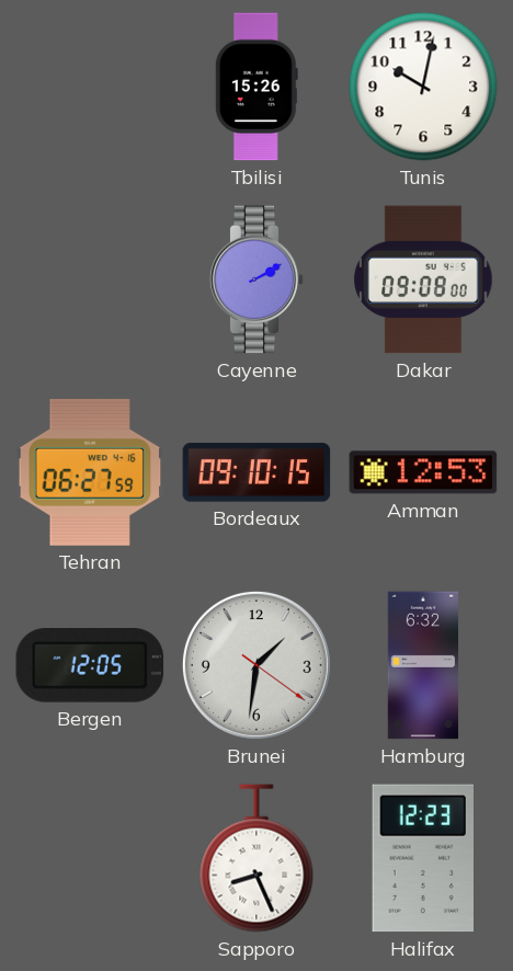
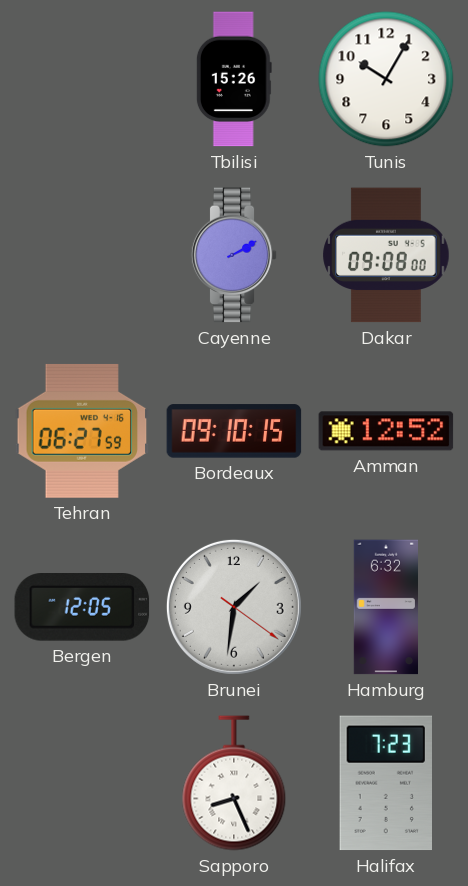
Tunis: 10:02 -> 10:05 (386, 79)
Amman: 12:53 -> 12:52 (386, 431)
Halifax: 12:23 -> 7:23 (385, 783)
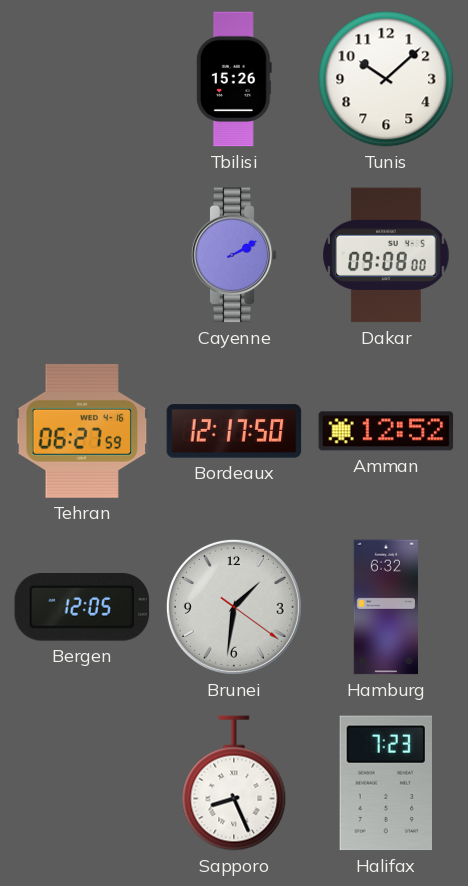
Tunis: 10:05 -> 10:08 (386, 79)
Bordeaux: 09:10 -> 12:17 (234, 431)
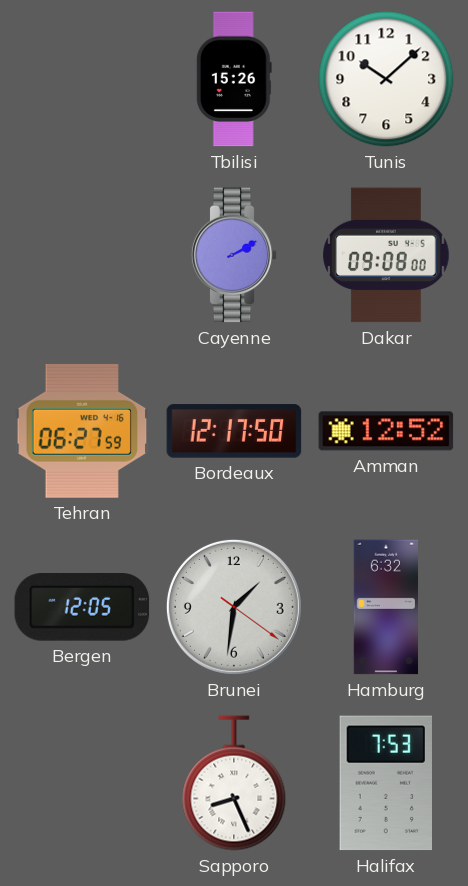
Halifax: 7:23 -> 7:53 (385, 783)
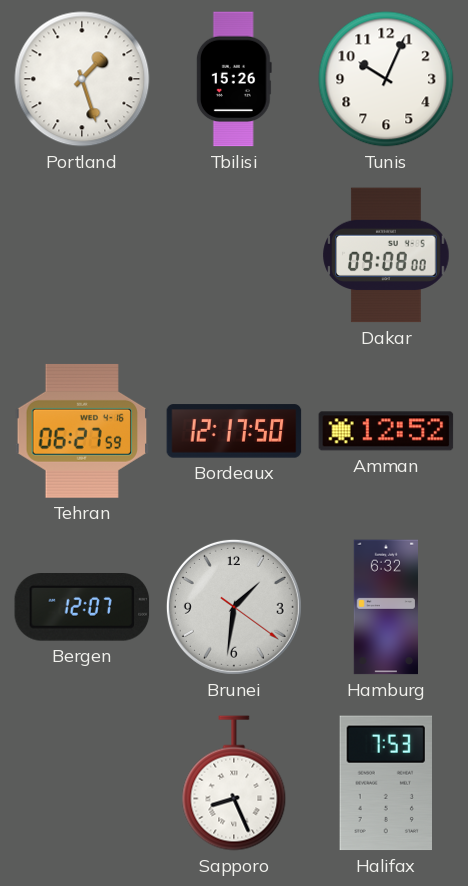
Portland: none -> 1:27 (82, 79)
Tunis: 10:08 -> 10:04 (386, 79)
Cayenne: 2:10 -> none (234, 255)
Bergen: 12:05 -> 12:07 (82, 608)
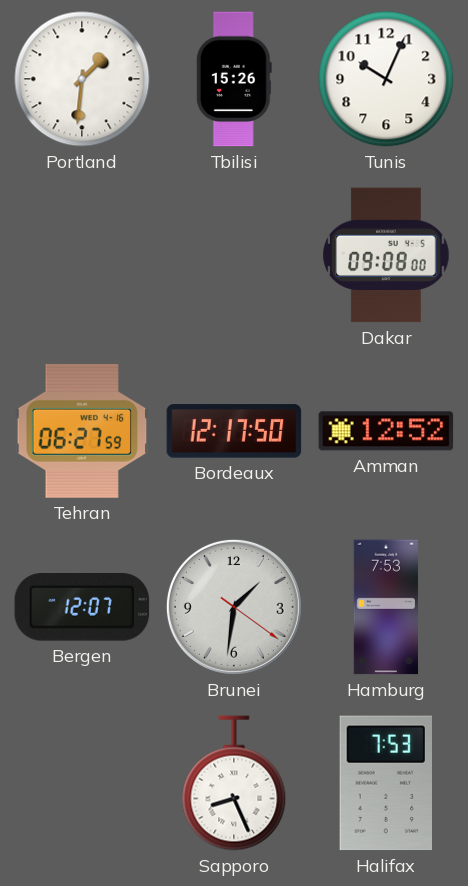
Portland: 1:27 -> 1:31 (82, 79)
Hamburg: 6:32 -> 7:53 (386, 607)
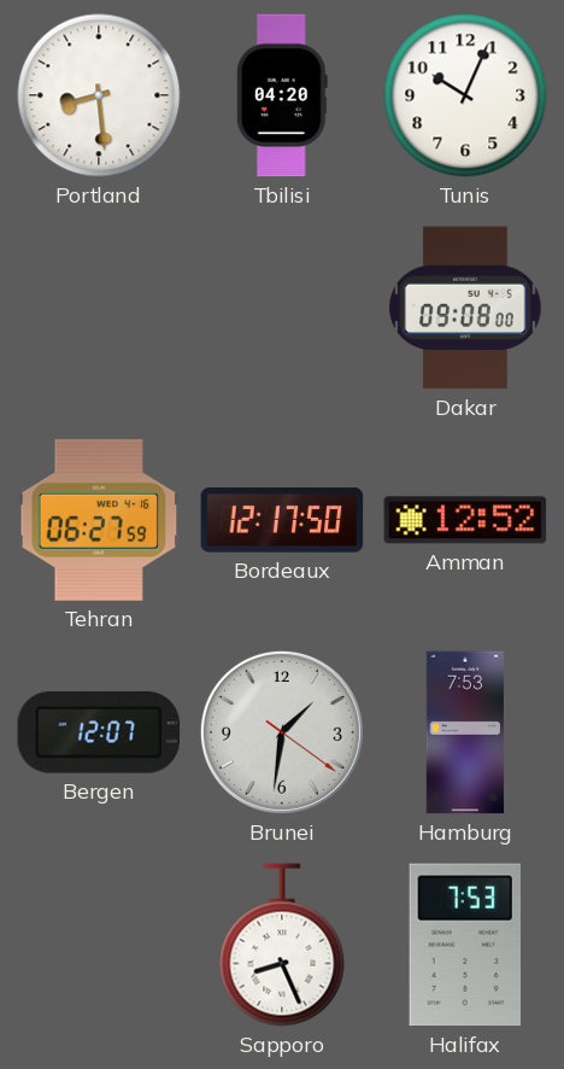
Portland: 1:31 -> 8:29 (99, 95)
Tbilisi: 15:26 -> 04:20 (282, 95)
